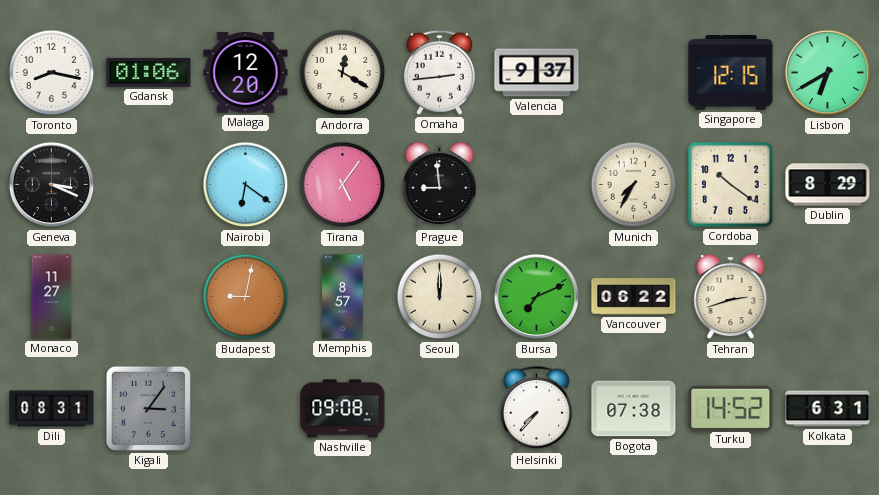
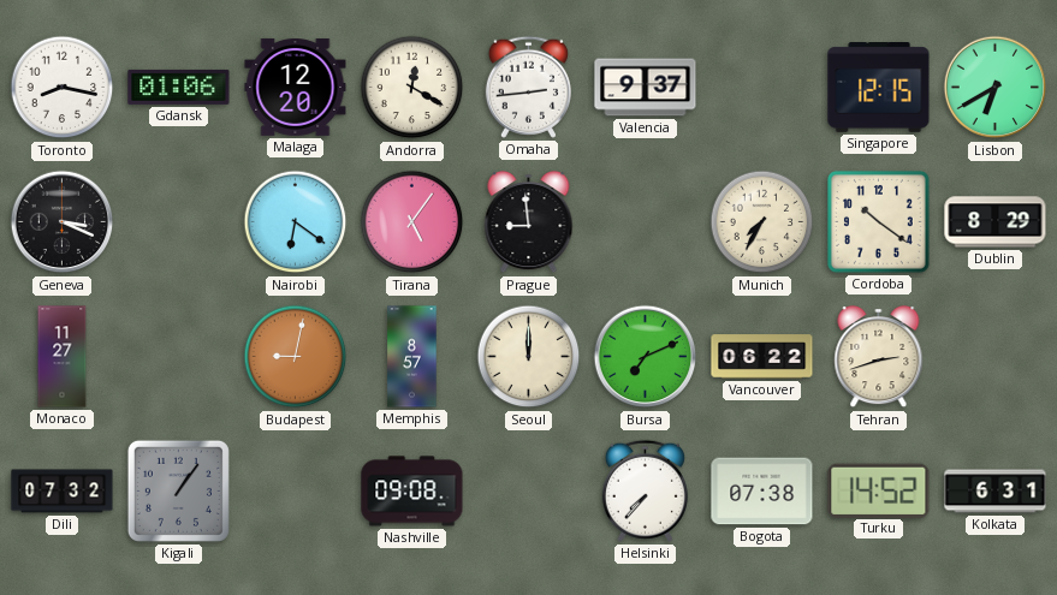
Dili: 08:31 -> 07:32 (63, 492)
Kigali: 3:06 -> 1:06 (178, 490)
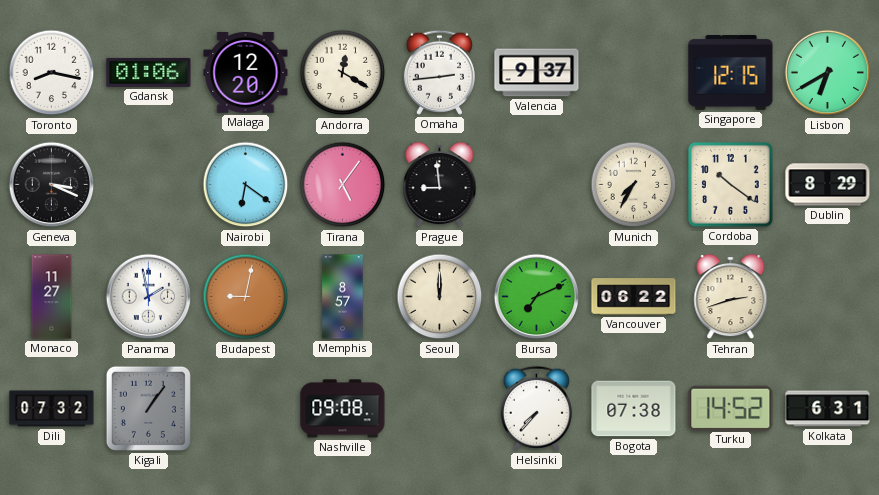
Panama: none -> 1:58 (149, 297)
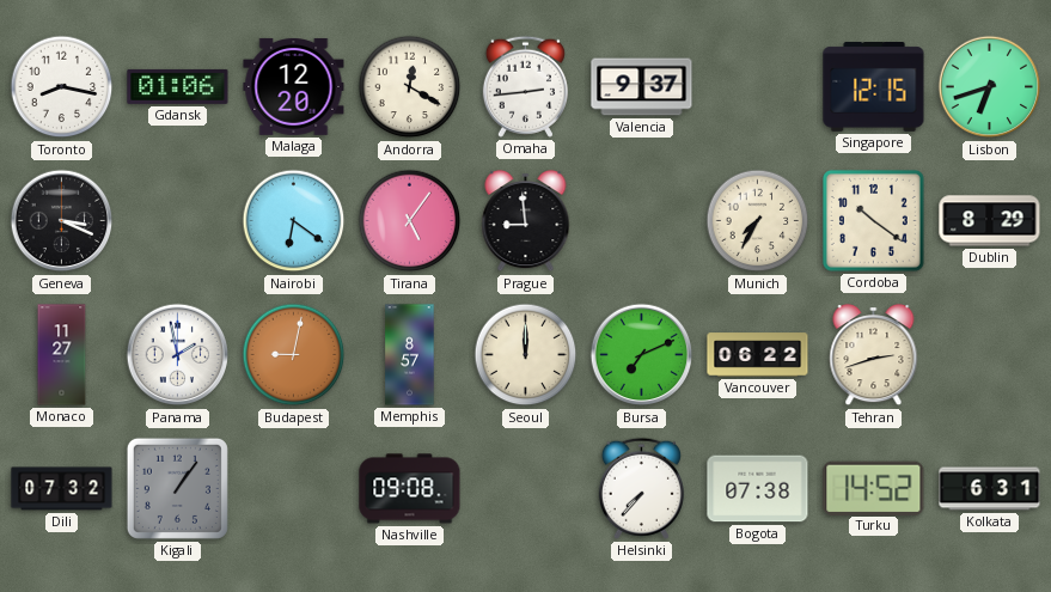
Lisbon: 6:40 -> 6:42 (990, 87)
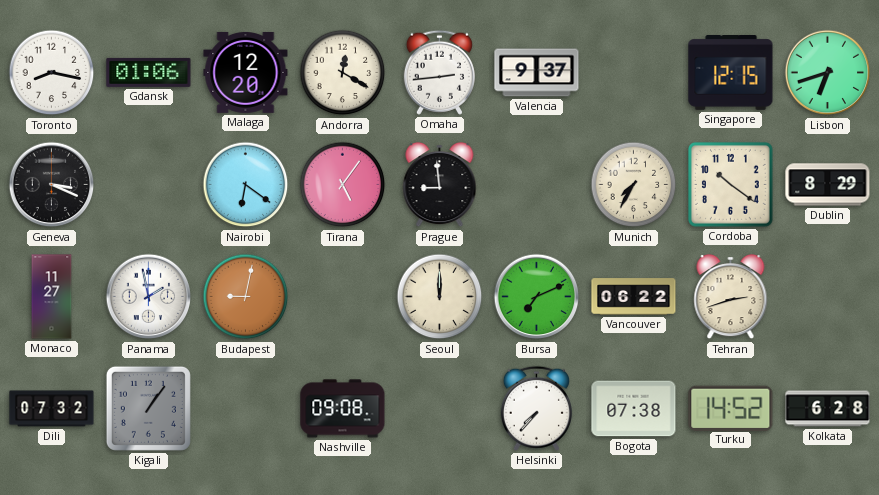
Memphis: 8:57 -> none (410, 355)
Kolkata: 6:31 -> 6:28 (828, 409)
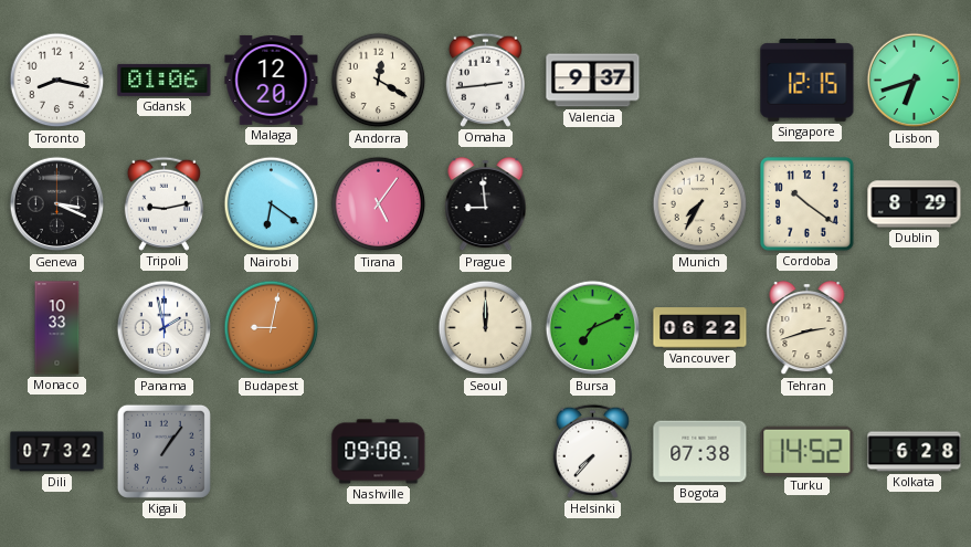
Tripoli: none -> 9:13 (163, 203)
Monaco: 11:27 -> 10:33 (57, 328)
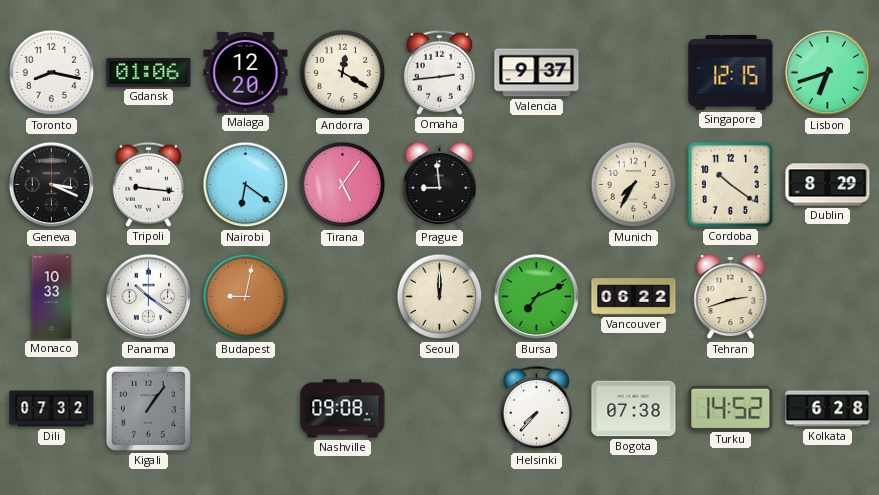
Tripoli: 9:13 -> 9:16 (148, 184)
Panama: 1:58 -> 10:21 (149, 297)
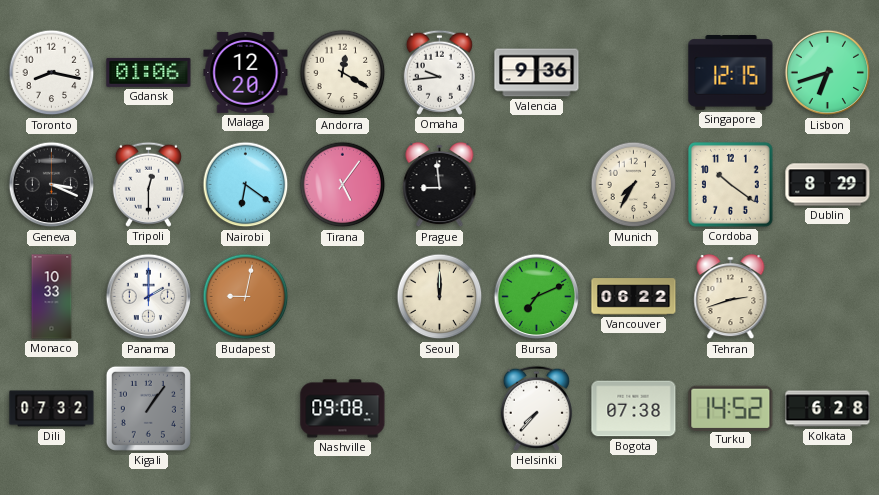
Omaha: 2:44 -> 9:44 (439, 72)
Valencia: 9:37 -> 9:36 (537, 73)
Tripoli: 9:16 -> 12:30 (148, 184)
Panama: 10:21 -> 2:00 (149, 297)
